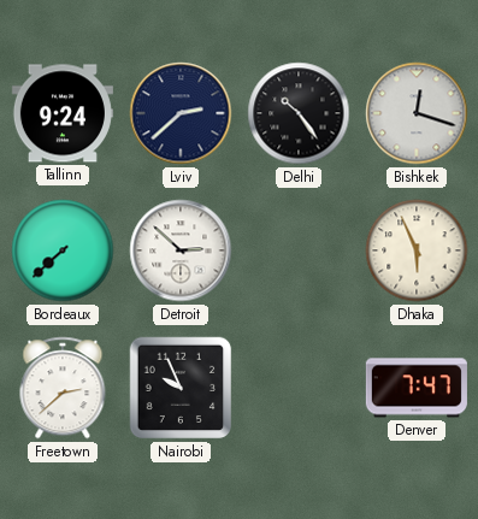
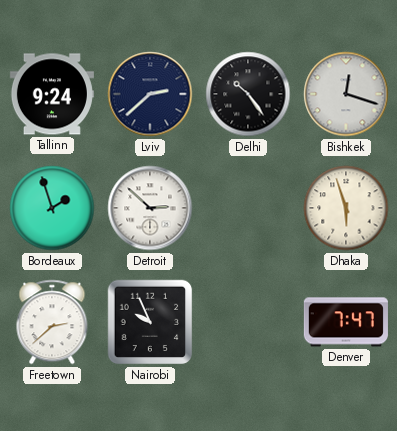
Bordeaux: 7:38 -> 1:57 (52, 208)
Dhaka: 5:56 -> 5:57 (346, 208)
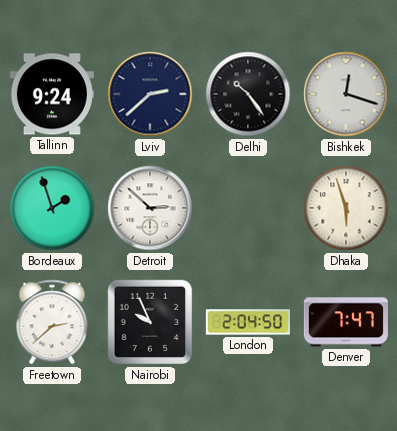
London: none -> 2:04 (248, 322)
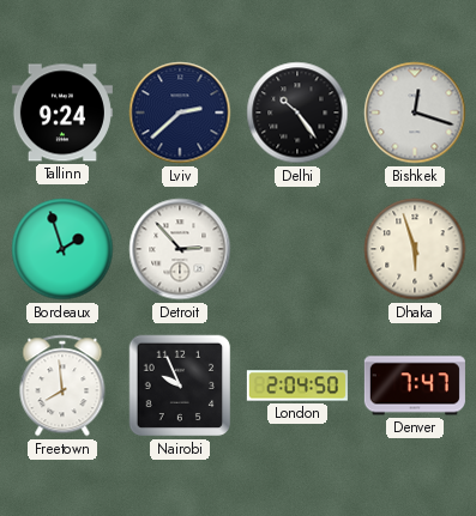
Detroit: 2:52 -> 2:53 (180, 249)
Freetown: 2:38 -> 7:59 (62, 386)
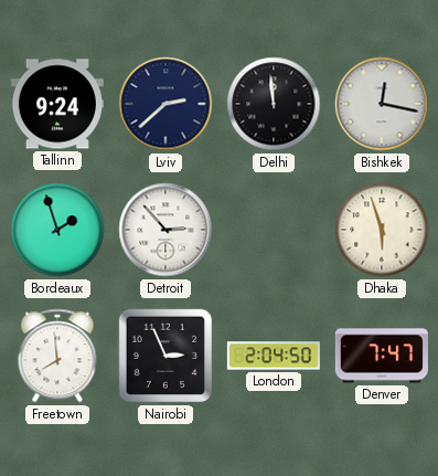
Delhi: 10:24 -> 11:59 (274, 104)
Bishkek: 12:18 -> 12:17 (382, 104)
Nairobi: 9:56 -> 2:56 (165, 356)
